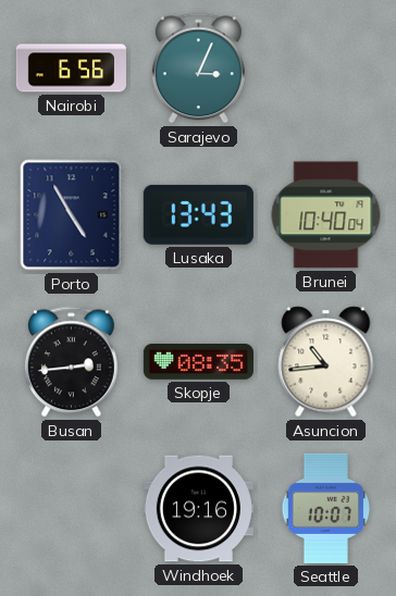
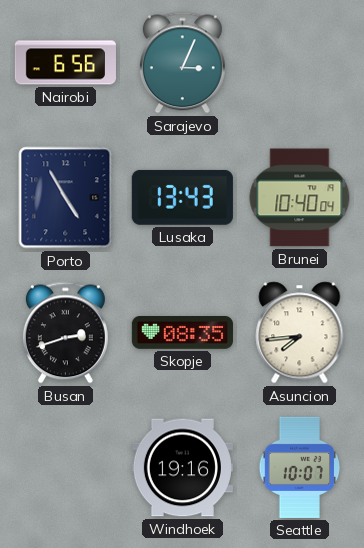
Busan: 2:44 -> 2:42 (65, 333)
Asuncion: 10:44 -> 7:44 (300, 333)
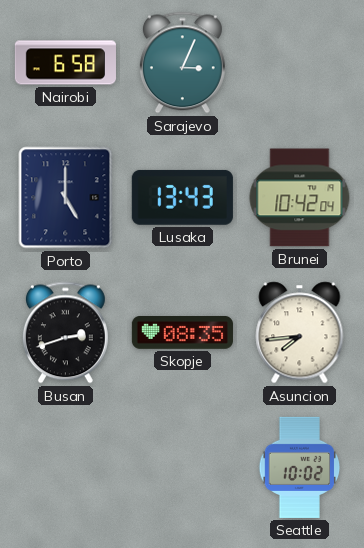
Nairobi: 6:56 -> 6:58 (65, 63)
Porto: 4:55 -> 5:00 (66, 198)
Brunei: 10:40 -> 10:42 (300, 198)
Windhoek: 19:16 -> none (182, 468)
Seattle: 10:07 -> 10:02 (300, 467)
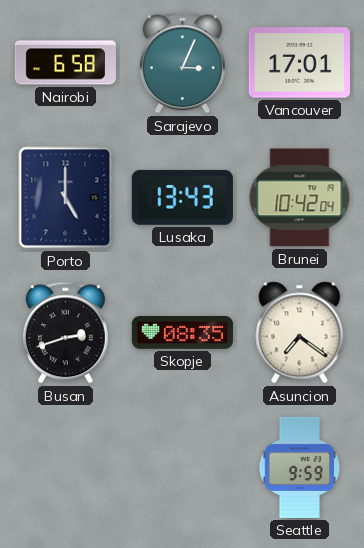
Vancouver: none -> 17:01 (299, 63)
Asuncion: 7:44 -> 7:21 (300, 333)
Seattle: 10:02 -> 9:59 (300, 467)
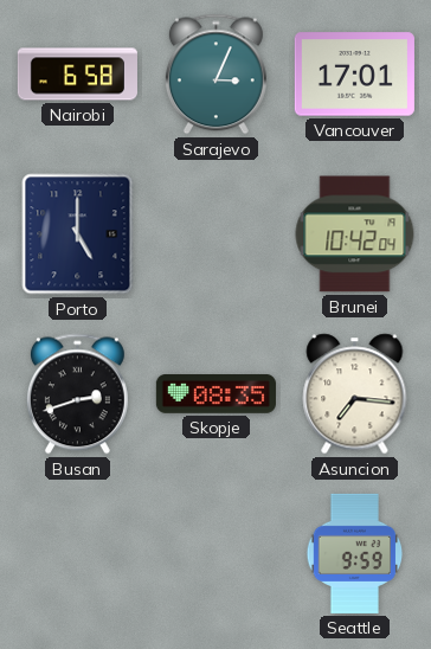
Lusaka: 13:43 -> none (182, 197)
Asuncion: 7:21 -> 7:16 (355, 394)
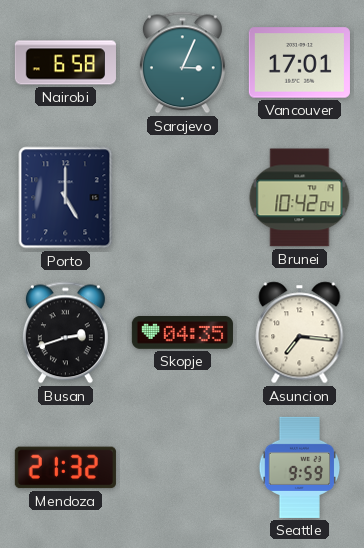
Skopje: 08:35 -> 04:35 (182, 333)
Mendoza: none -> 21:32 (65, 468)
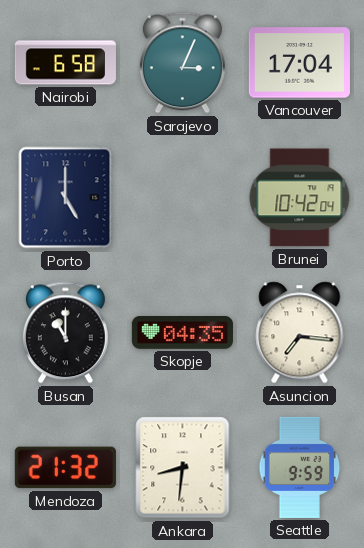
Vancouver: 17:01 -> 17:04 (299, 63)
Busan: 2:42 -> 11:00 (65, 333)
Ankara: none -> 8:31 (183, 468)
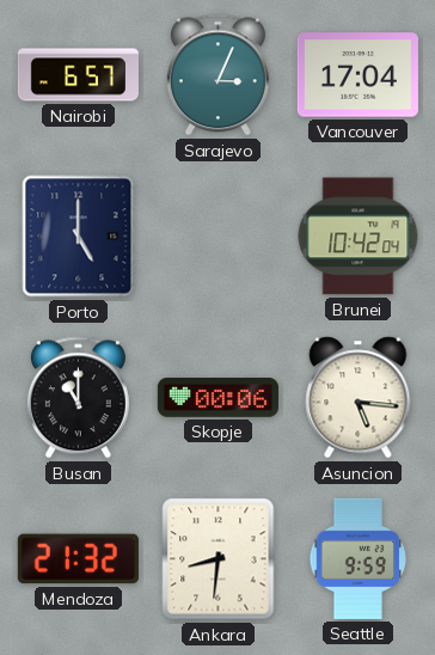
Nairobi: 6:58 -> 6:57 (78, 75)
Skopje: 04:35 -> 00:06 (217, 398)
Asuncion: 7:16 -> 5:16 (359, 398)
